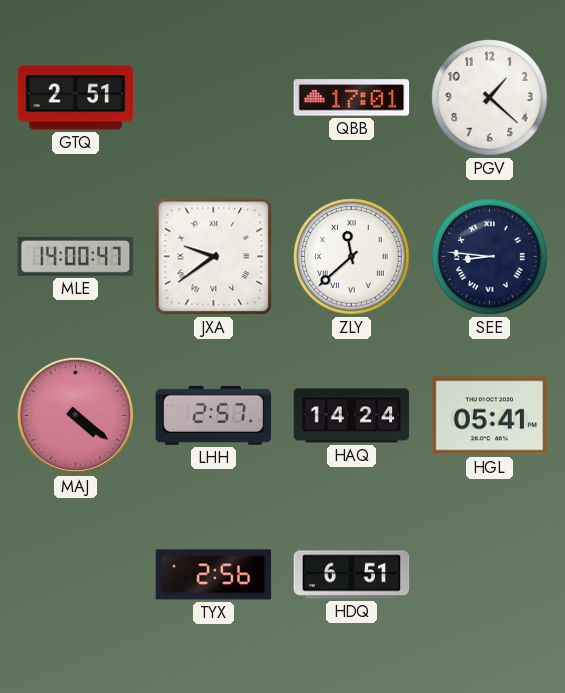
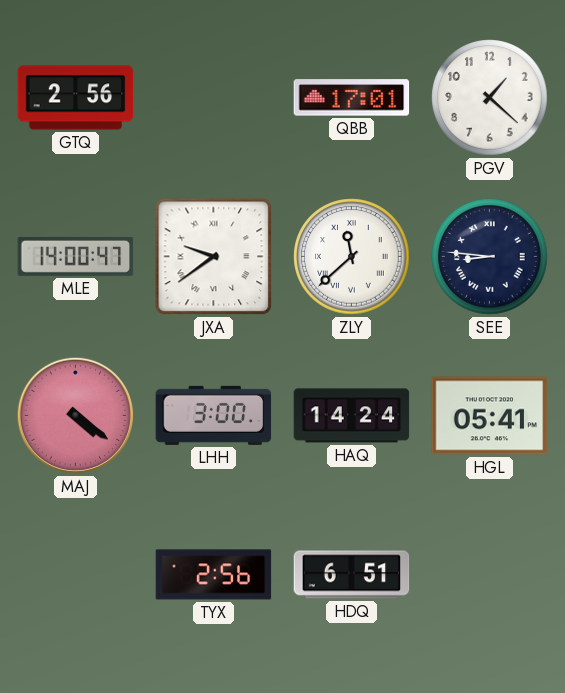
GTQ: 2:51 -> 2:56 (76, 98)
LHH: 2:57 -> 3:00 (214, 415)
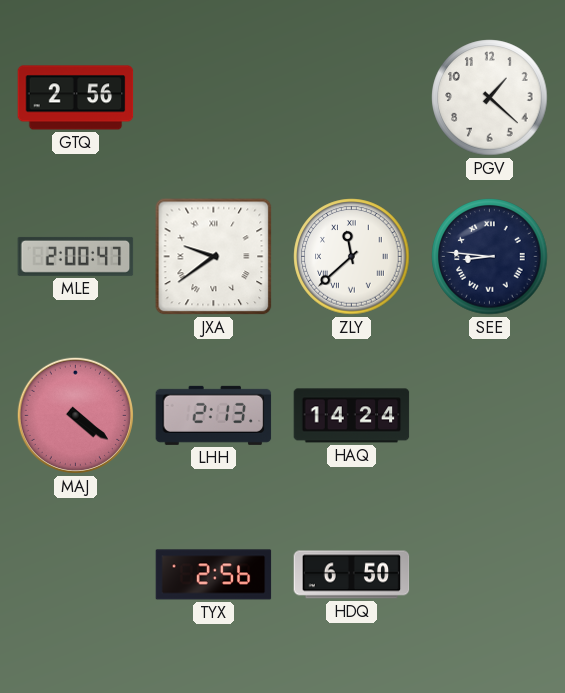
QBB: 17:01 -> none (352, 98)
MLE: 14:00 -> 2:00 (76, 256)
LHH: 3:00 -> 2:13 (214, 415)
HGL: 05:41 -> none (490, 416)
HDQ: 6:51 -> 6:50 (352, 575)
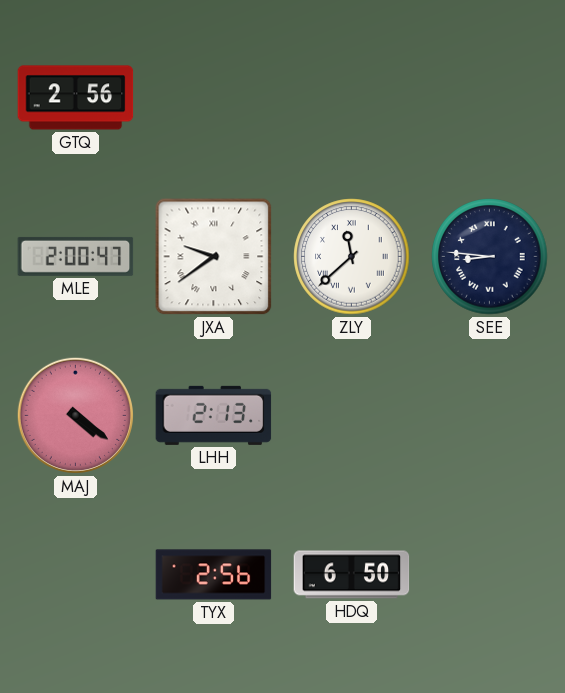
PGV: 1:22 -> none (490, 98)
HAQ: 14:24 -> none (352, 416)
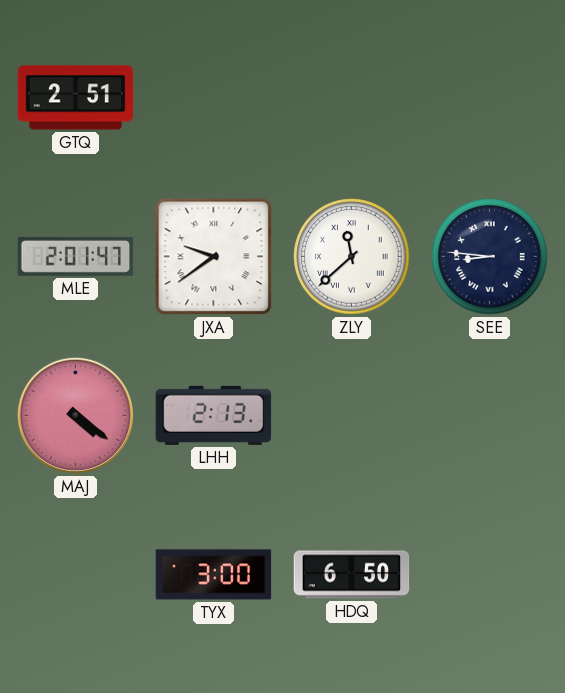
GTQ: 2:56 -> 2:51 (76, 98)
MLE: 2:00 -> 2:01 (76, 256)
TYX: 2:56 -> 3:00 (214, 575)
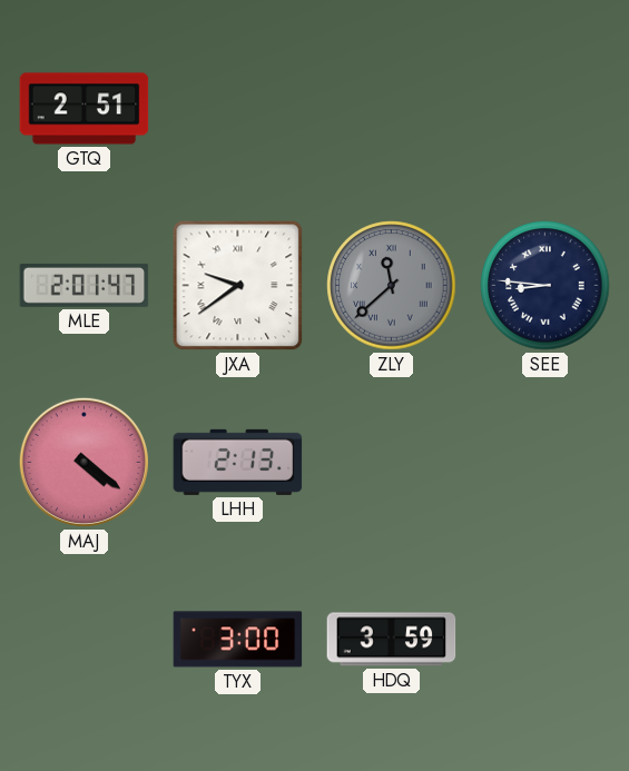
ZLY dial: white -> grey (392, 286)
HDQ: 6:50 -> 3:59 (392, 640)
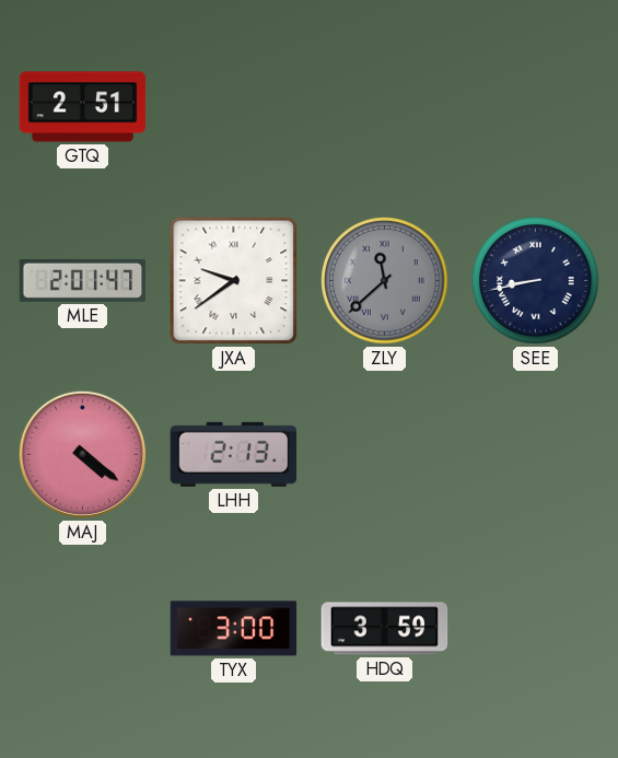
SEE: 8:46 -> 8:43 (536, 281)
